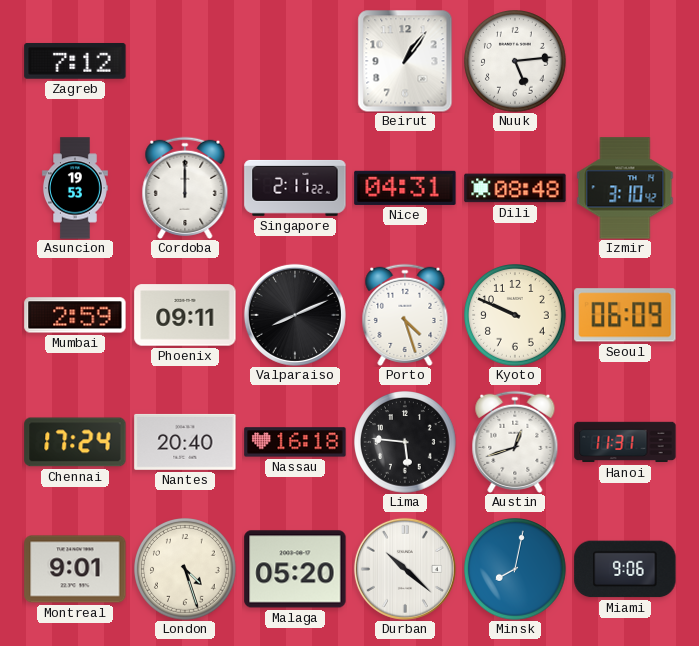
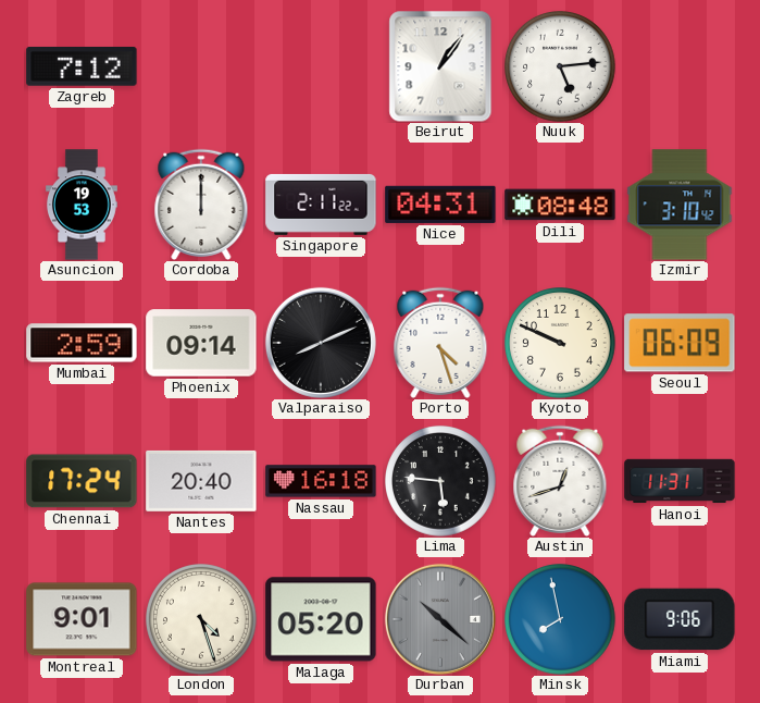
Phoenix: 09:11 -> 09:14 (201, 343)
Durban dial: white -> grey (440, 619)
Minsk: 8:02 -> 7:58 (561, 620)
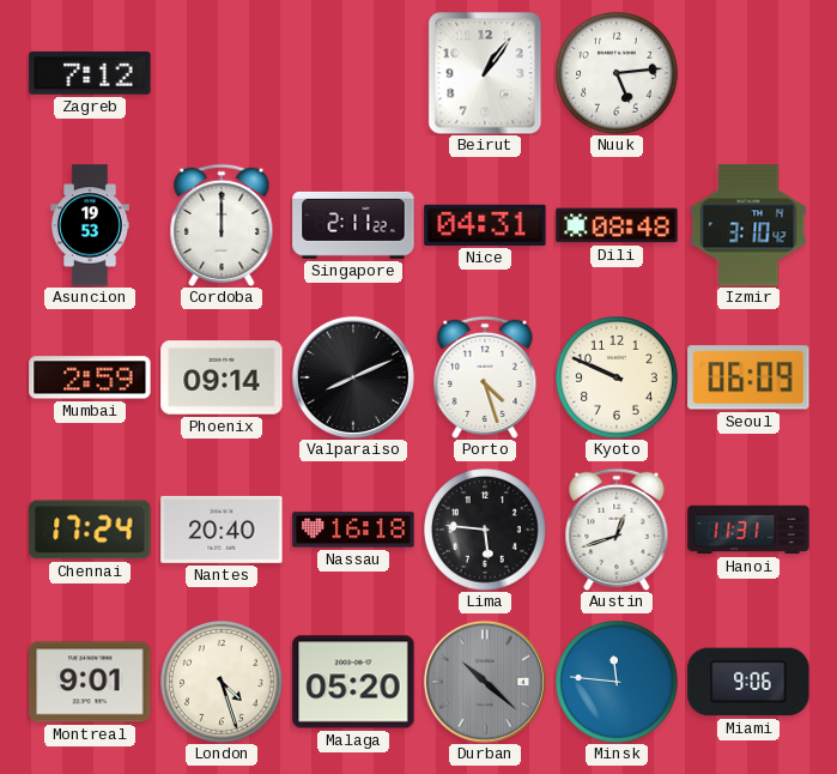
Minsk: 7:58 -> 11:46 (618, 683)
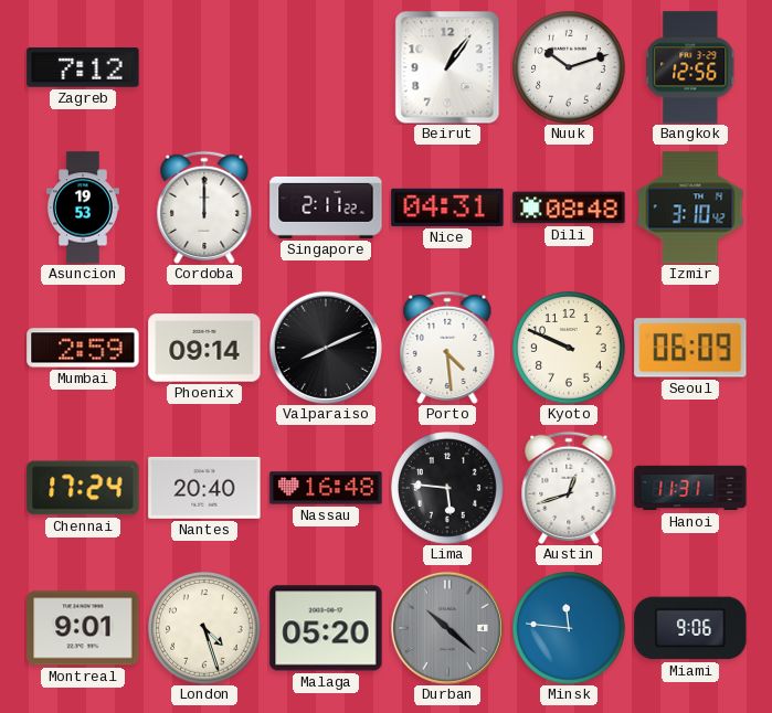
Nuuk: 5:14 -> 10:12 (570, 68)
Bangkok: none -> 12:56 (690, 67)
Porto: 4:27 -> 4:29 (447, 348)
Nassau: 16:18 -> 16:48 (326, 488)
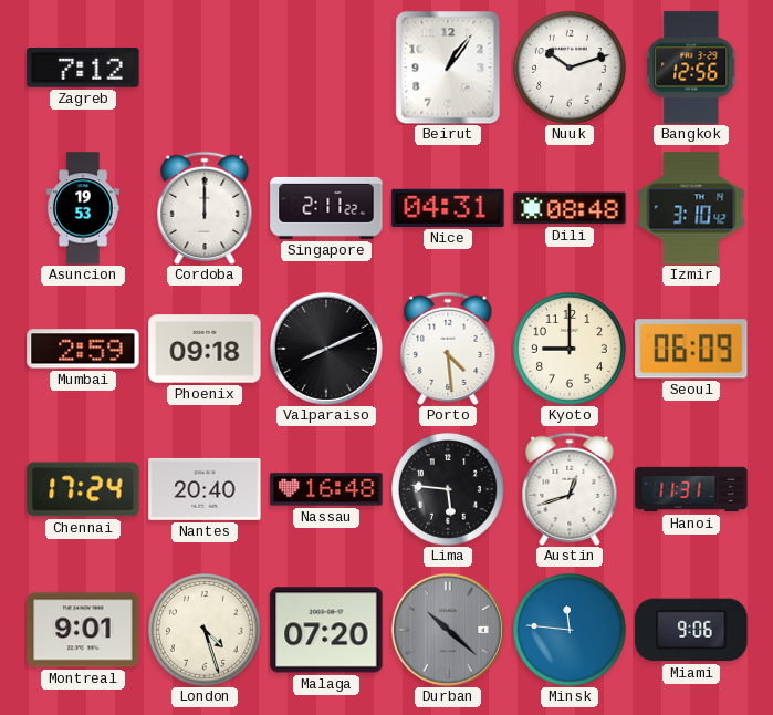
Phoenix: 09:14 -> 09:18 (205, 349)
Kyoto: 9:49 -> 9:00 (571, 350)
Malaga: 05:20 -> 07:20 (326, 630)
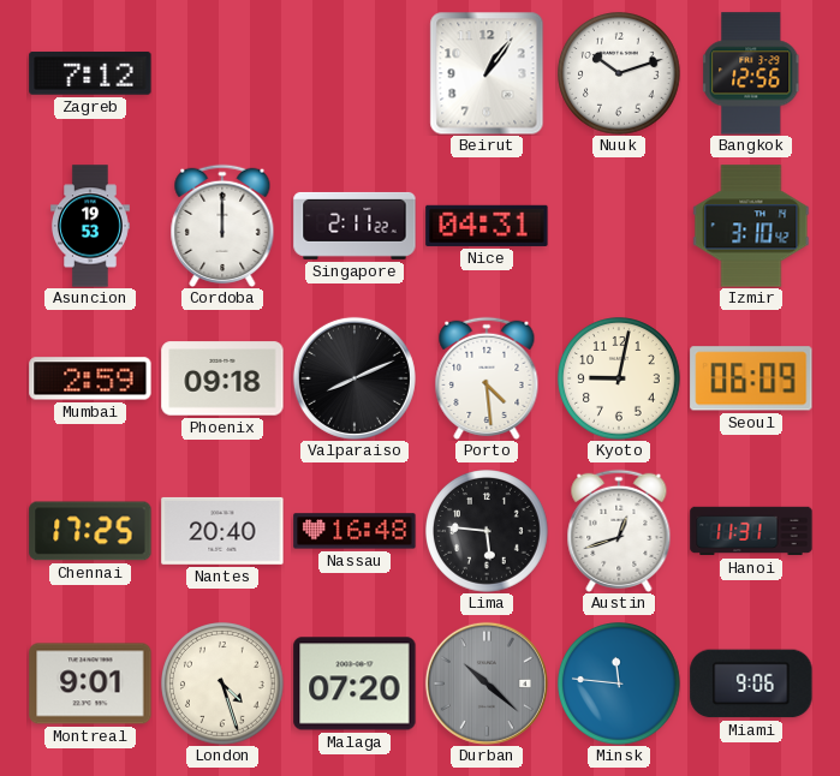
Dili: 08:48 -> none (570, 208)
Kyoto: 9:00 -> 9:02 (620, 380)
Chennai: 17:24 -> 17:25 (90, 531)
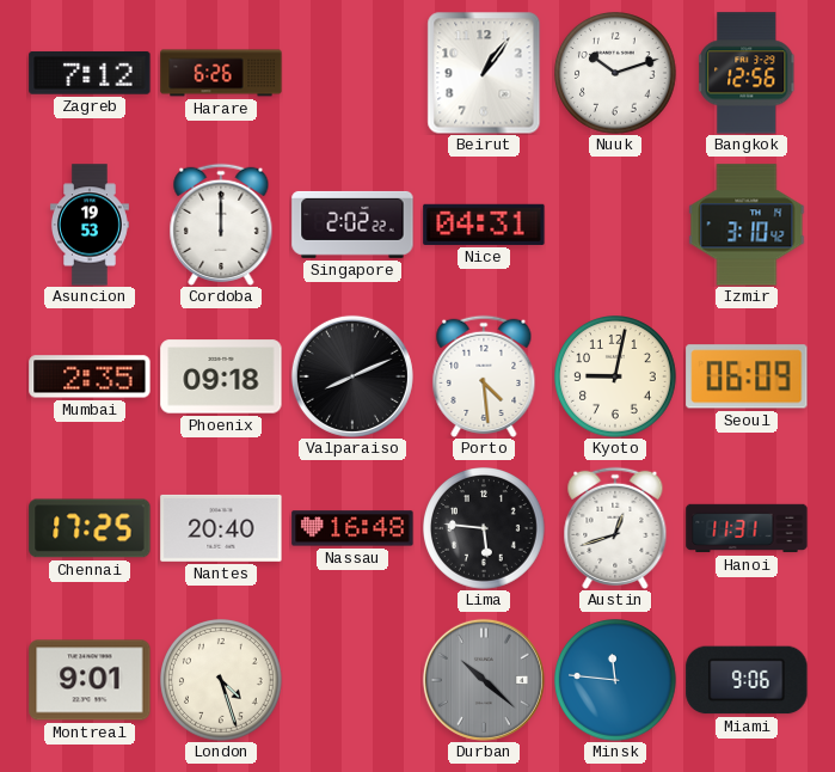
Harare: none -> 6:26 (221, 73)
Singapore: 2:11 -> 2:02 (352, 225)
Mumbai: 2:59 -> 2:35 (90, 376)
Malaga: 07:20 -> none (355, 684)
